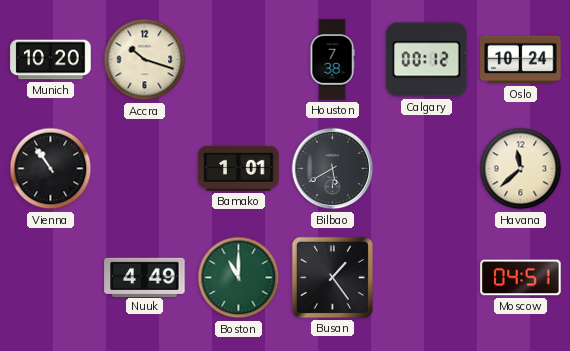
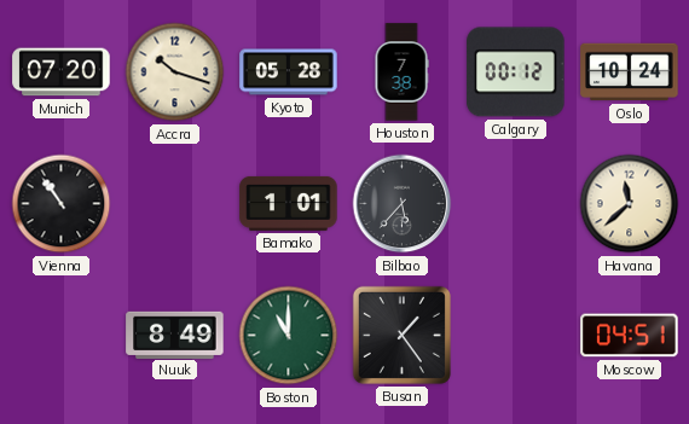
Munich: 10:20 -> 07:20 (62, 72)
Kyoto: none -> 05:28 (289, 72)
Bilbao: 5:40 -> 5:37 (403, 204)
Nuuk: 4:49 -> 8:49 (175, 335)
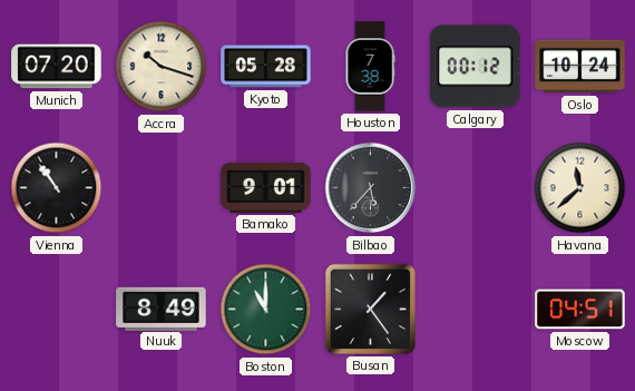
Bamako: 1:01 -> 9:01 (266, 187)
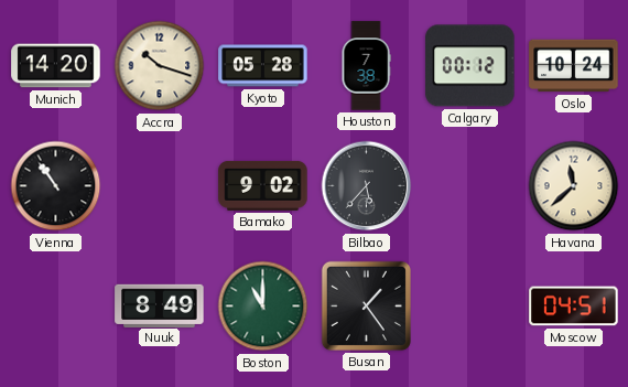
Munich: 07:20 -> 14:20 (56, 66)
Bamako: 9:01 -> 9:02 (263, 185)
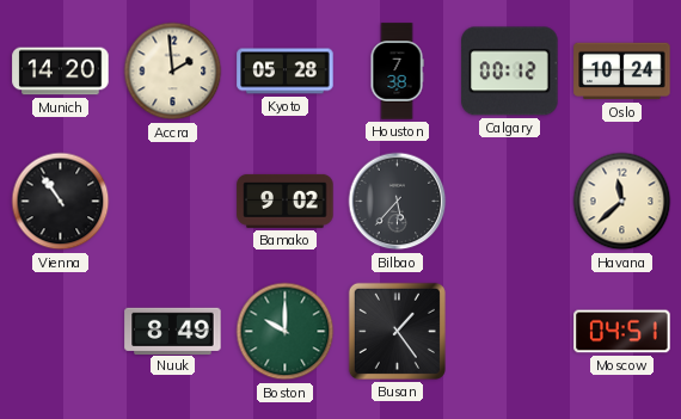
Accra: 10:18 -> 1:59 (173, 72)
Boston: 11:00 -> 10:00 (286, 332)
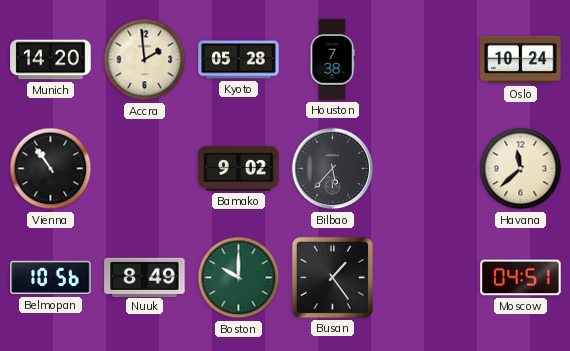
Calgary: 00:12 -> none (510, 72)
Belmopan: none -> 10:56 (51, 278)
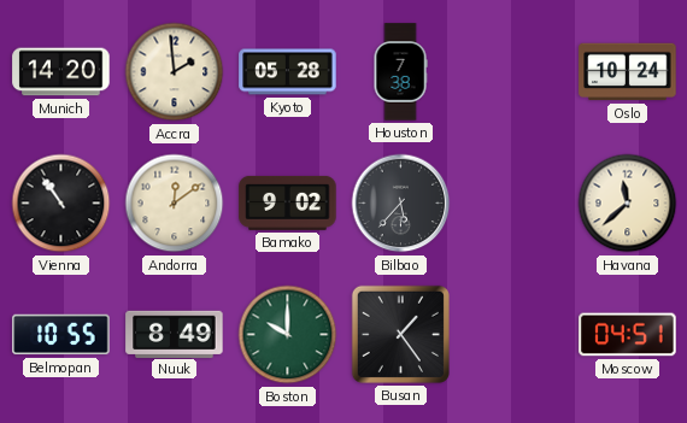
Andorra: none -> 12:09 (175, 204)
Belmopan: 10:56 -> 10:55 (61, 335)
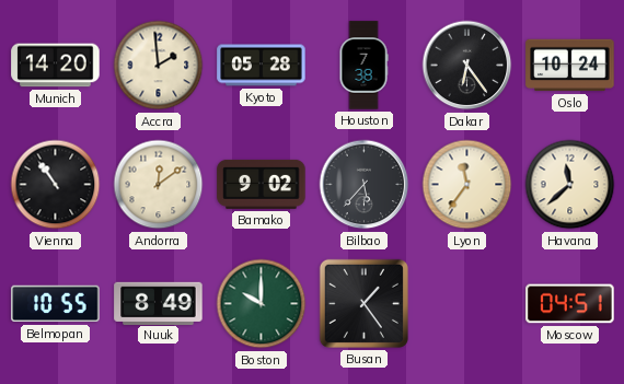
Dakar: none -> 6:24 (467, 66)
Lyon: none -> 11:36 (467, 185)
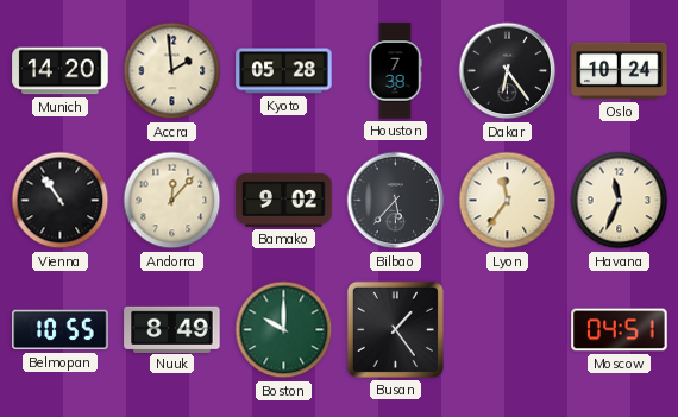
Andorra: 12:09 -> 12:07 (172, 201)
Havana: 11:38 -> 11:34 (620, 201)
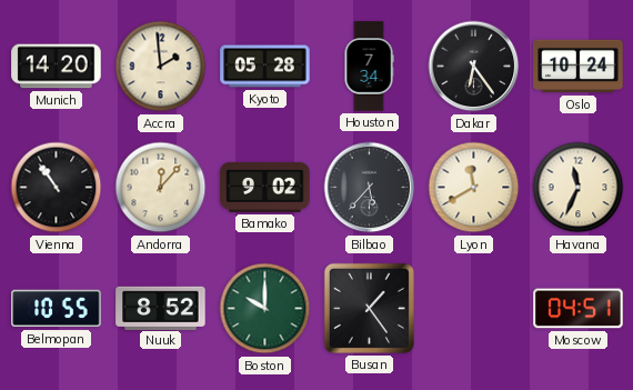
Houston: 7:38 -> 7:34 (369, 67)
Lyon: 11:36 -> 11:40 (474, 188)
Nuuk: 8:49 -> 8:52 (161, 308)
